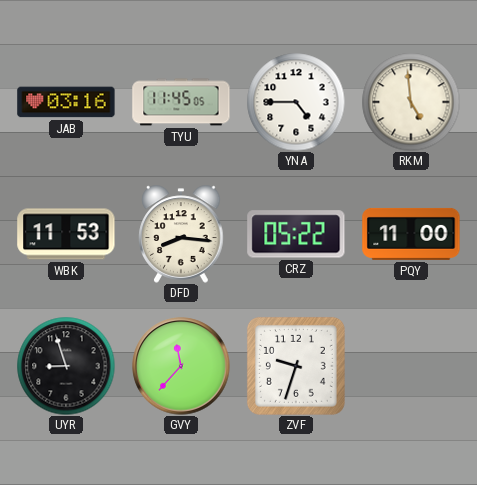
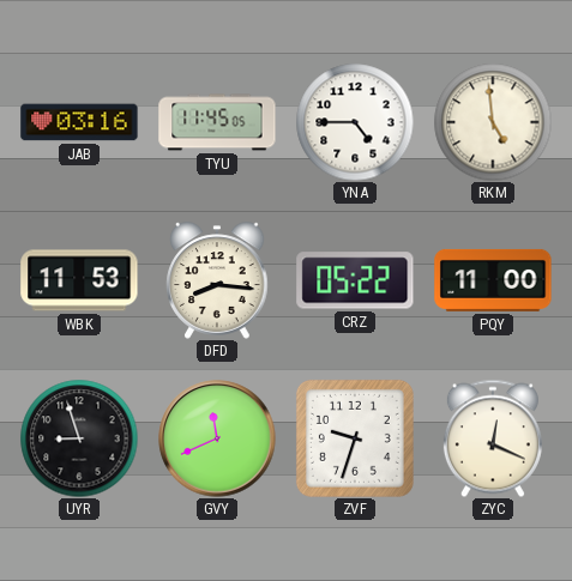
GVY: 11:37 -> 11:41 (217, 438)
ZYC: none -> 12:19 (493, 438)
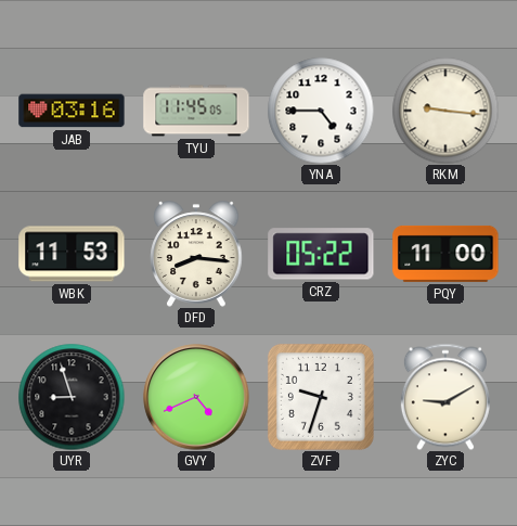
RKM: 4:59 -> 9:16 (445, 111)
GVY: 11:41 -> 4:41 (196, 397)
ZYC: 12:19 -> 9:10 (445, 397)
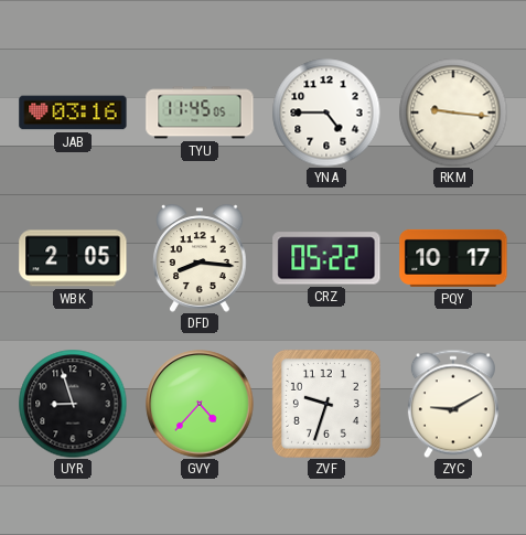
WBK: 11:53 -> 2:05 (73, 258)
PQY: 11:00 -> 10:17 (453, 258)
GVY: 4:41 -> 4:37 (200, 404)
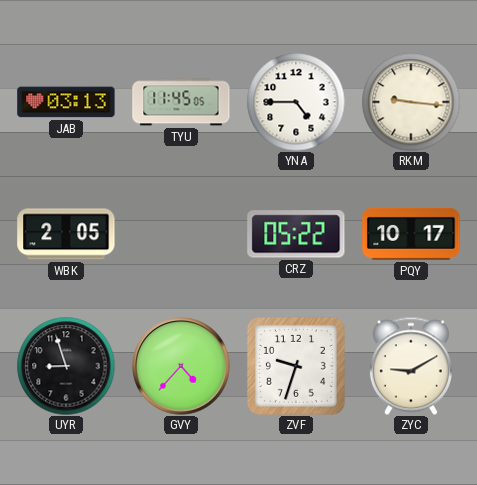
JAB: 03:16 -> 03:13 (66, 102)
DFD: 8:16 -> none (200, 258)
